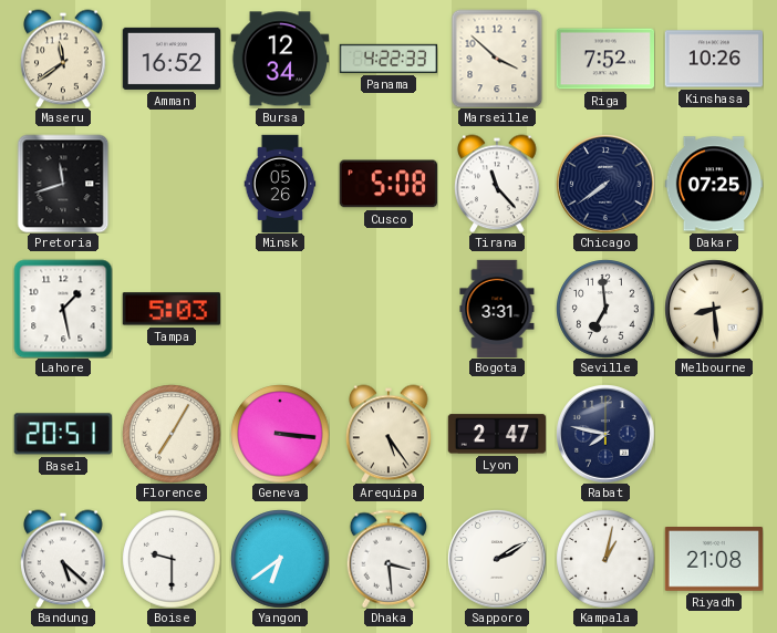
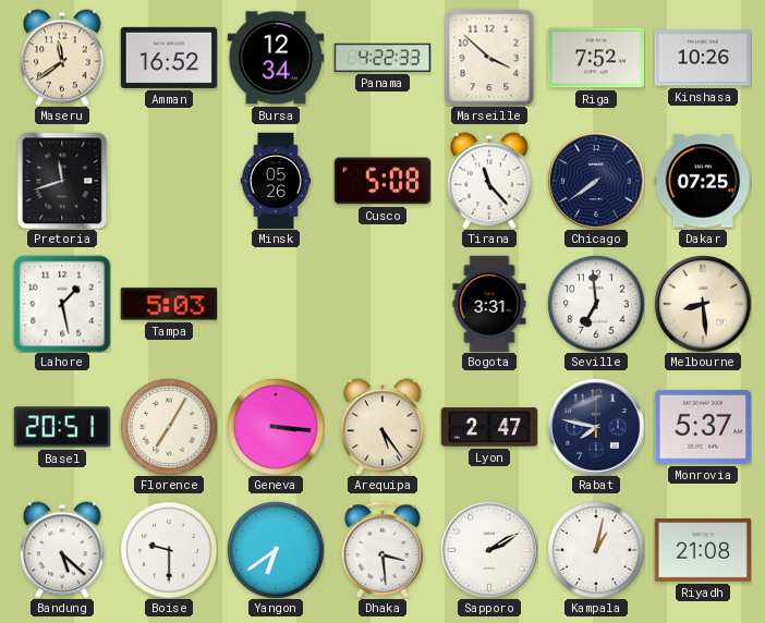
Monrovia: none -> 5:37 (702, 427)
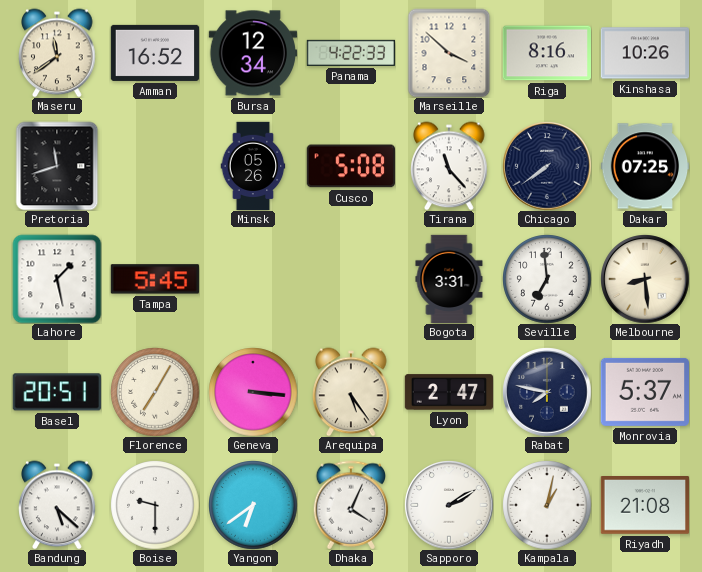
Riga: 7:52 -> 8:16 (547, 53)
Tampa: 5:03 -> 5:45 (154, 279)
Dhaka: 3:29 -> 4:04 (351, 505)
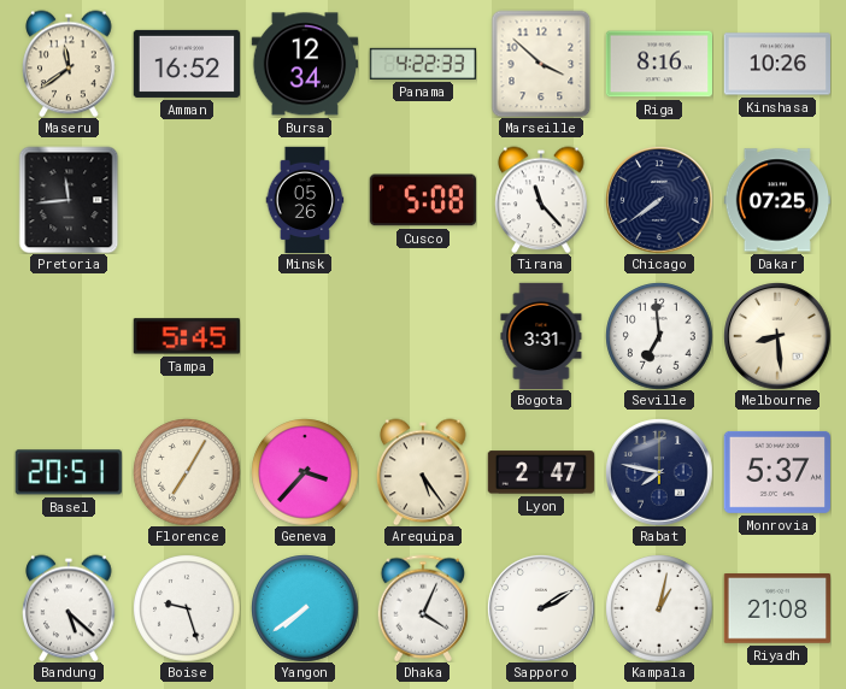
Pretoria: 11:42 -> 11:44 (69, 200)
Lahore: 1:28 -> none (57, 279)
Geneva: 3:16 -> 3:37 (305, 472)
Boise: 9:30 -> 9:27 (187, 608)
Yangon: 6:39 -> 7:39 (305, 608)
